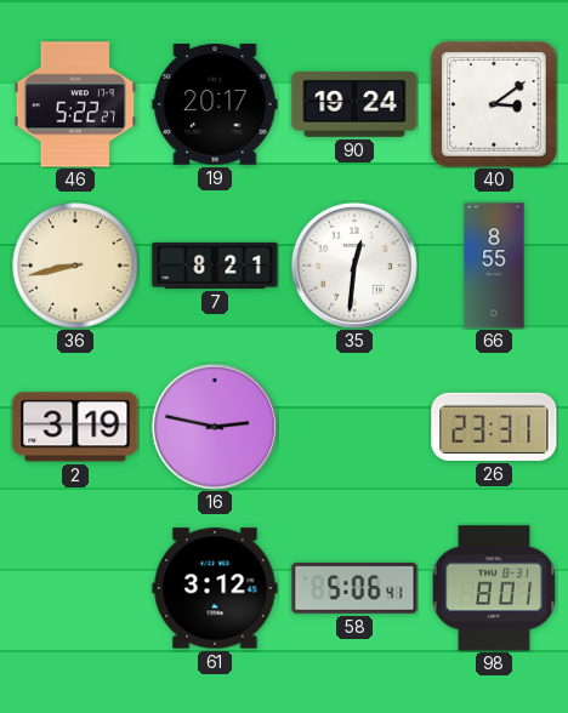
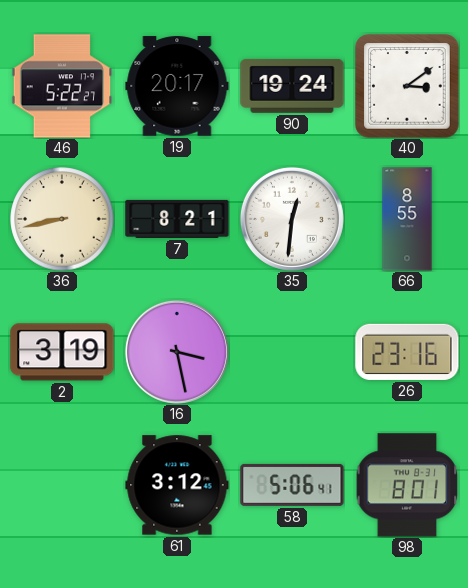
16: 2:47 -> 3:28 (177, 352)
26: 23:31 -> 23:16 (407, 352)
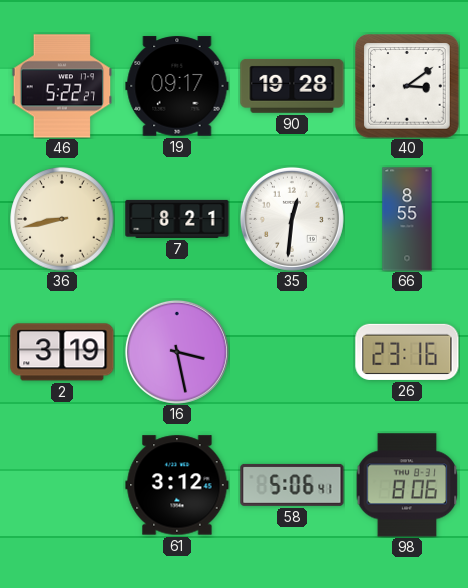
19: 20:17 -> 09:17 (177, 86)
90: 19:24 -> 19:28 (292, 86)
98: 8:01 -> 8:06 (407, 485)
